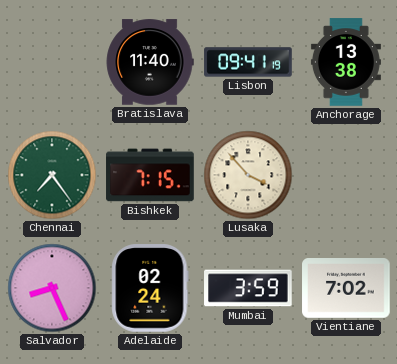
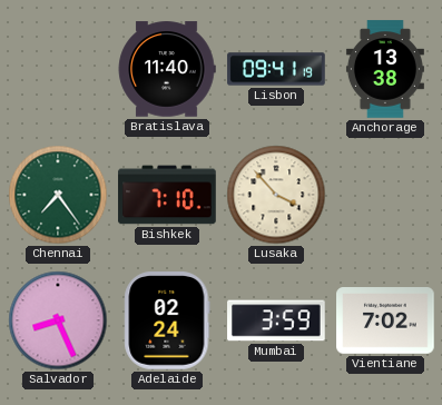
Bishkek: 7:15 -> 7:10 (167, 195)
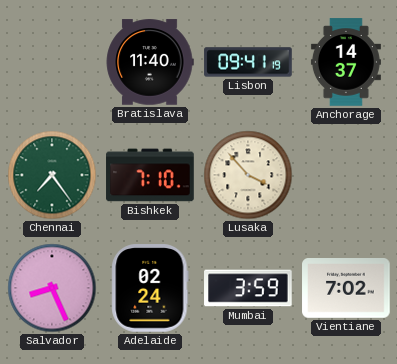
Anchorage: 13:38 -> 14:37 (346, 62)
